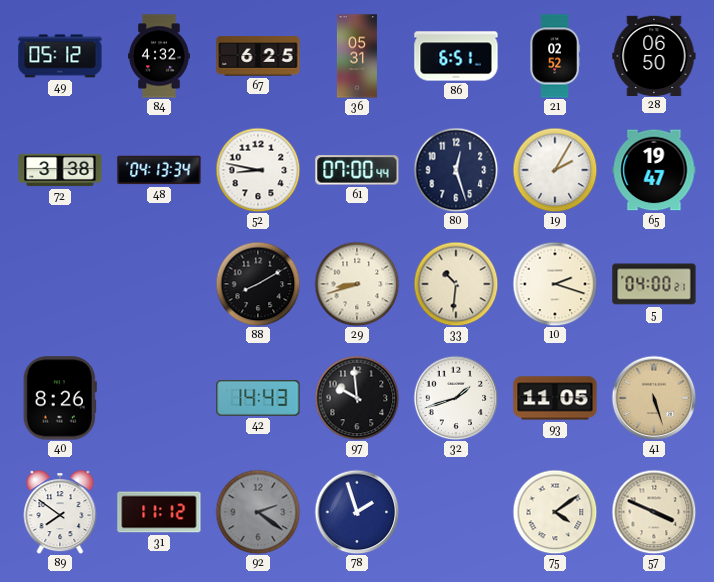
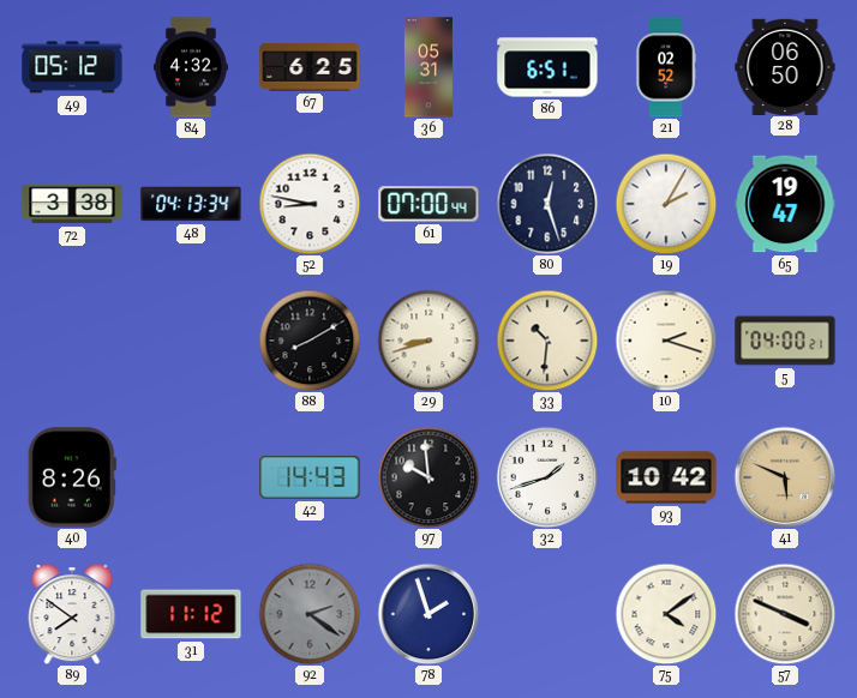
93: 11:05 -> 10:42 (666, 477)
41: 5:27 -> 5:49 (785, 477)
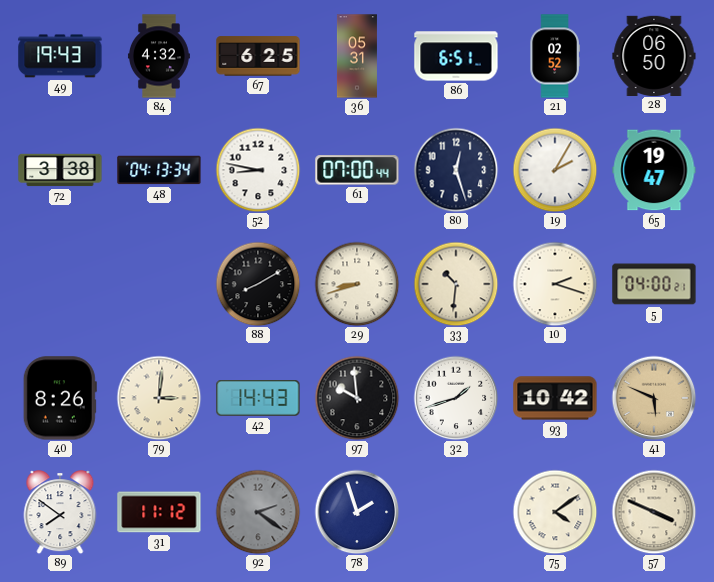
49: 05:12 -> 19:43 (60, 56)
79: none -> 3:01 (159, 398)
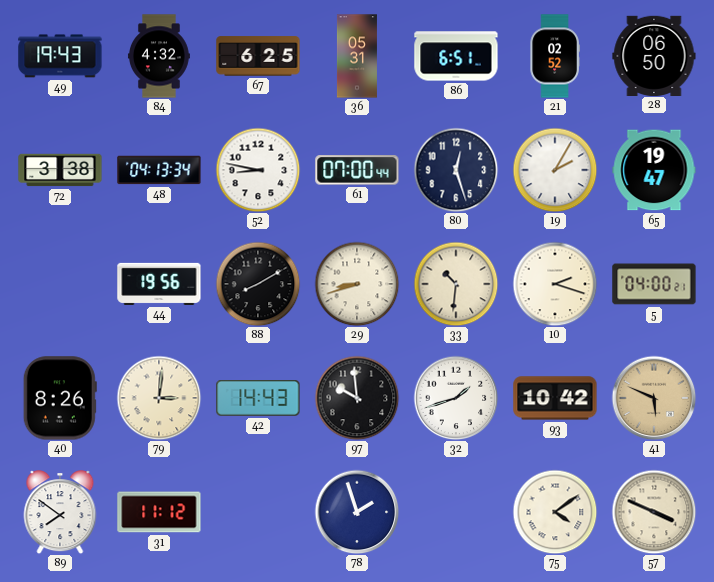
44: none -> 19:56 (159, 284)
92: 2:21 -> none (258, 512)
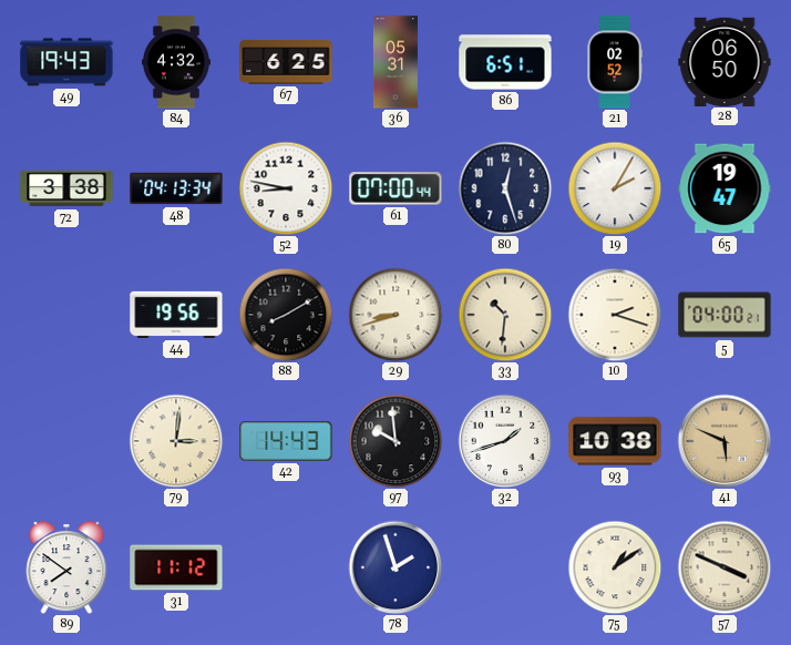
40: 8:26 -> none (60, 398)
93: 10:42 -> 10:38 (615, 441)
75: 4:09 -> 1:09 (615, 567)
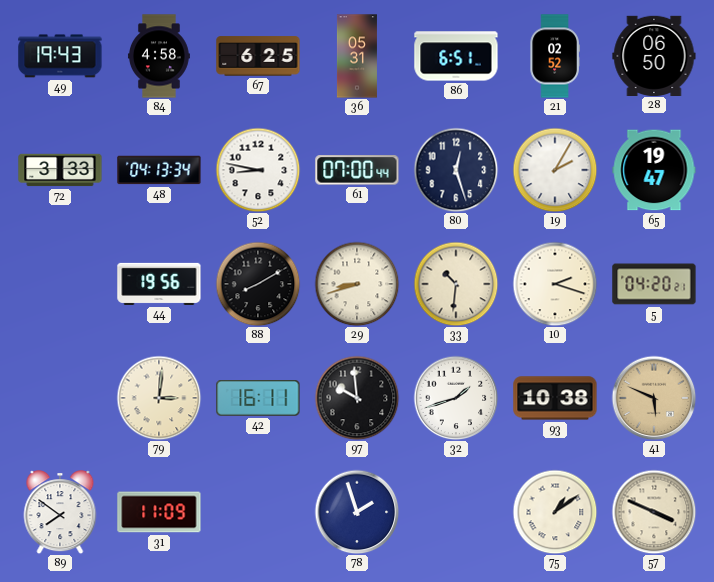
84: 4:32 -> 4:58 (159, 56)
72: 3:38 -> 3:33 (60, 170)
5: 04:00 -> 04:20 (654, 284)
42: 14:43 -> 16:11 (258, 399)
31: 11:12 -> 11:09 (159, 512)
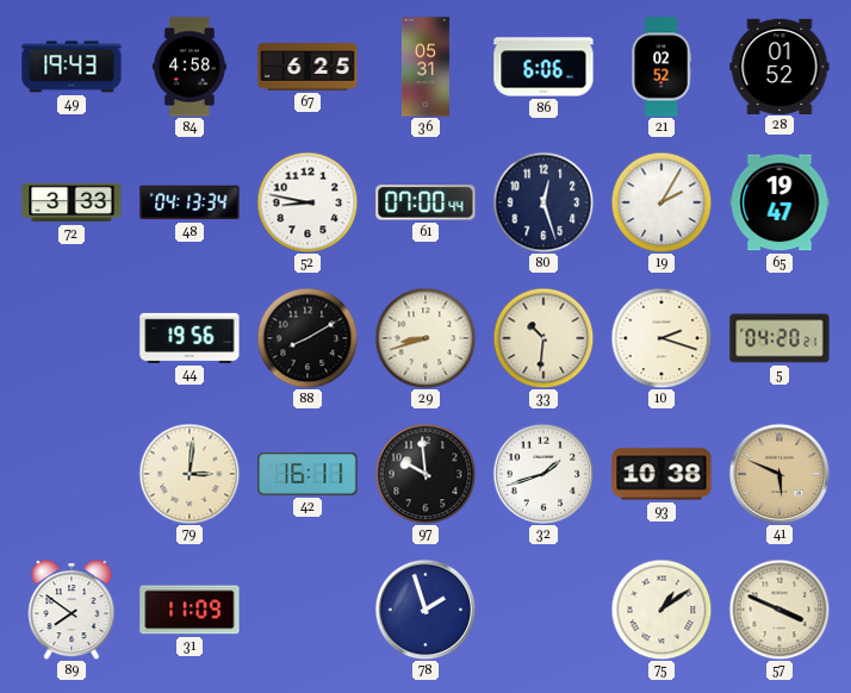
86: 6:51 -> 6:06 (543, 67)
28: 06:50 -> 01:52 (779, 65)
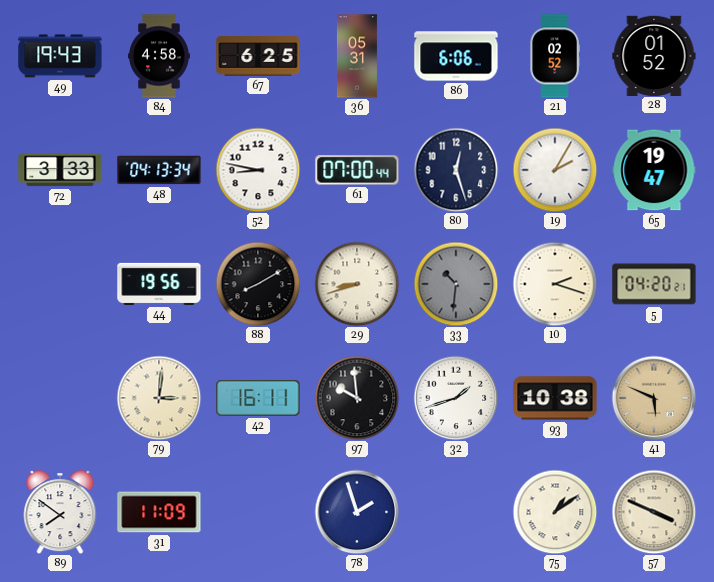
33 dial: cream -> grey (456, 284)
